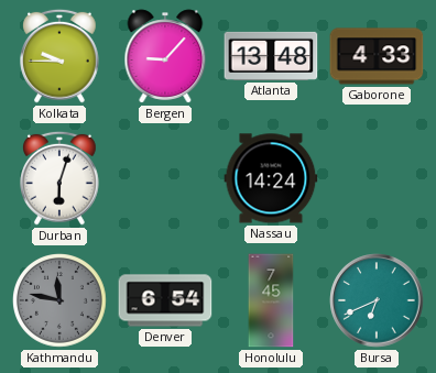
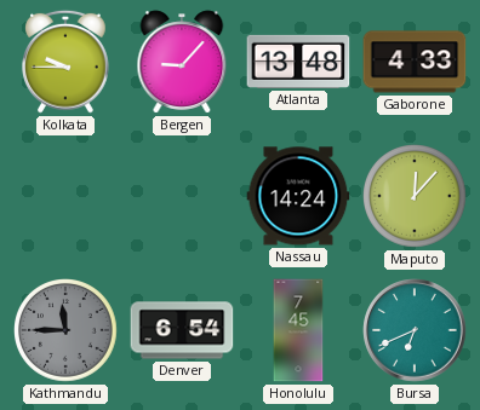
Durban: 6:03 -> none (61, 178)
Maputo: none -> 12:07 (416, 197)
Kathmandu: 11:47 -> 11:45 (67, 331)
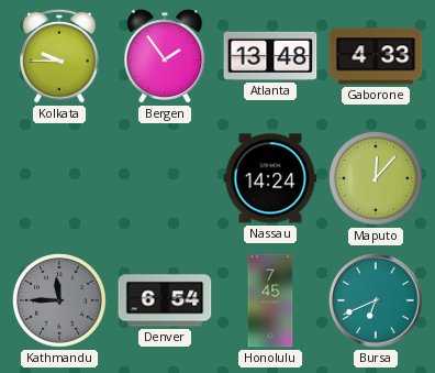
Bergen: 9:07 -> 1:54 (165, 56)
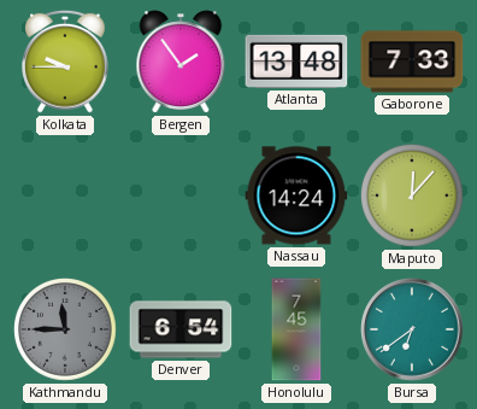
Gaborone: 4:33 -> 7:33 (412, 62)
Bursa: 6:41 -> 6:39 (412, 329)
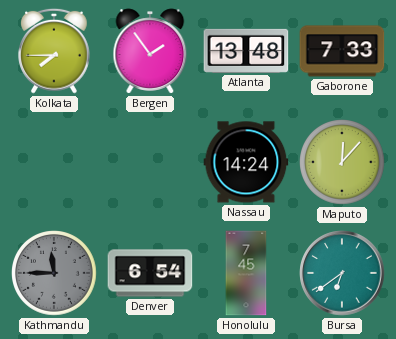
Kolkata: 9:45 -> 7:45 (55, 51)
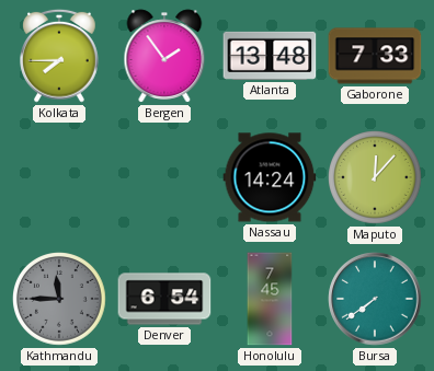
Bursa: 6:39 -> 7:39 (375, 299)
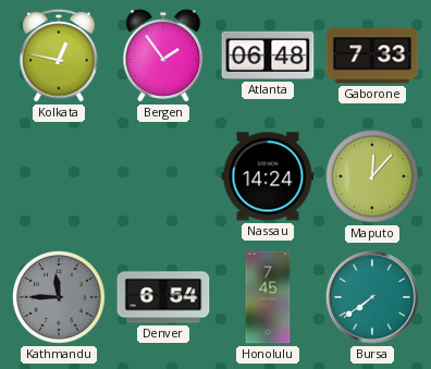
Kolkata: 7:45 -> 12:47 (60, 56)
Atlanta: 13:48 -> 06:48 (268, 56)
